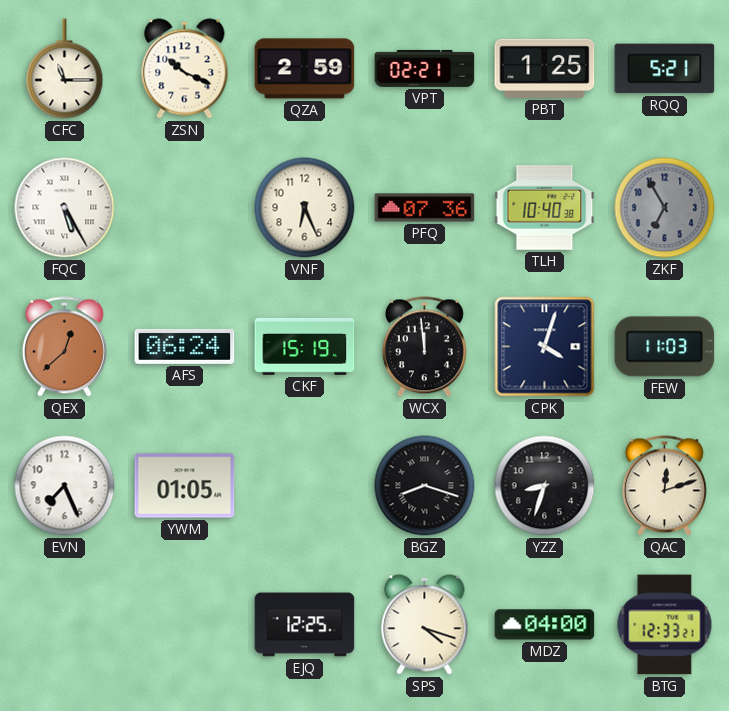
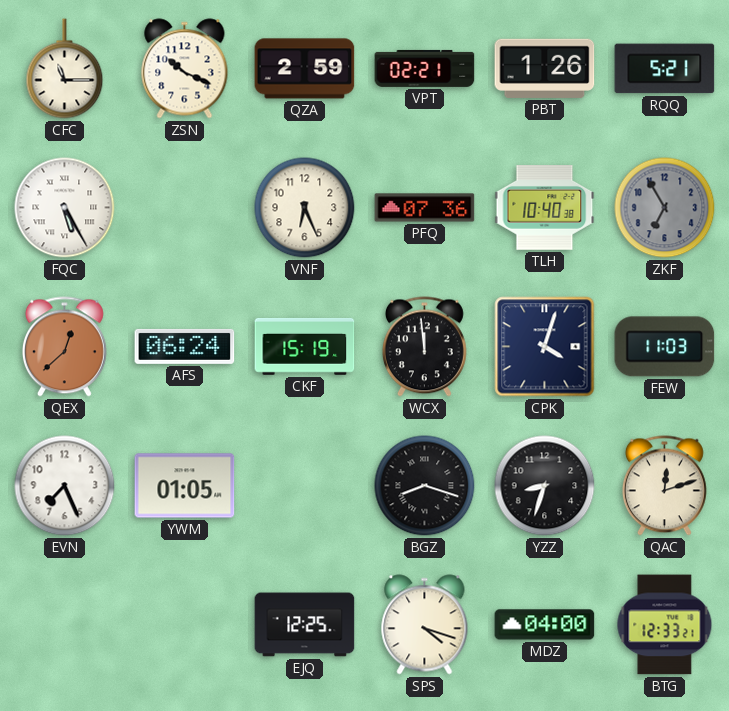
PBT: 1:25 -> 1:26 (545, 68)
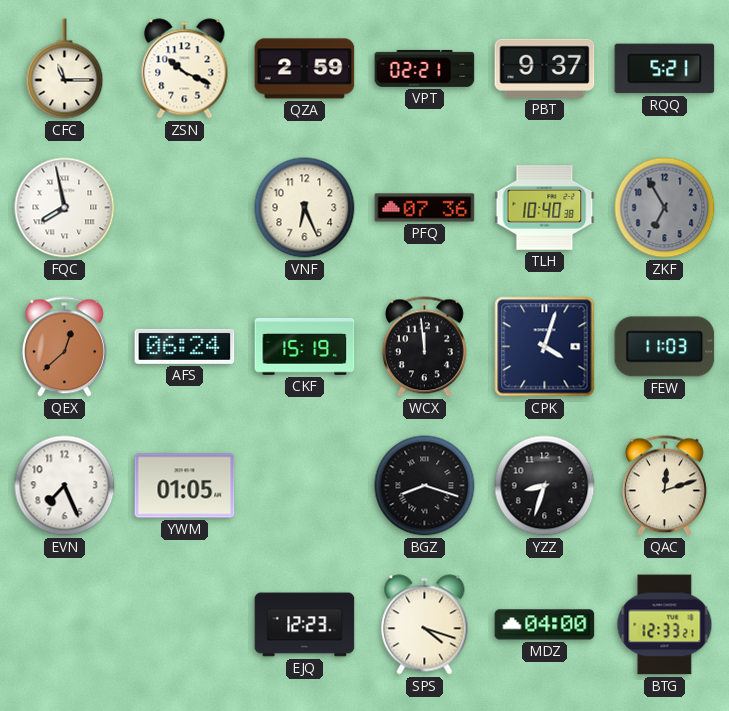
PBT: 1:26 -> 9:37 (545, 68)
FQC: 5:25 -> 7:58 (65, 208)
EJQ: 12:25 -> 12:23 (305, 625)
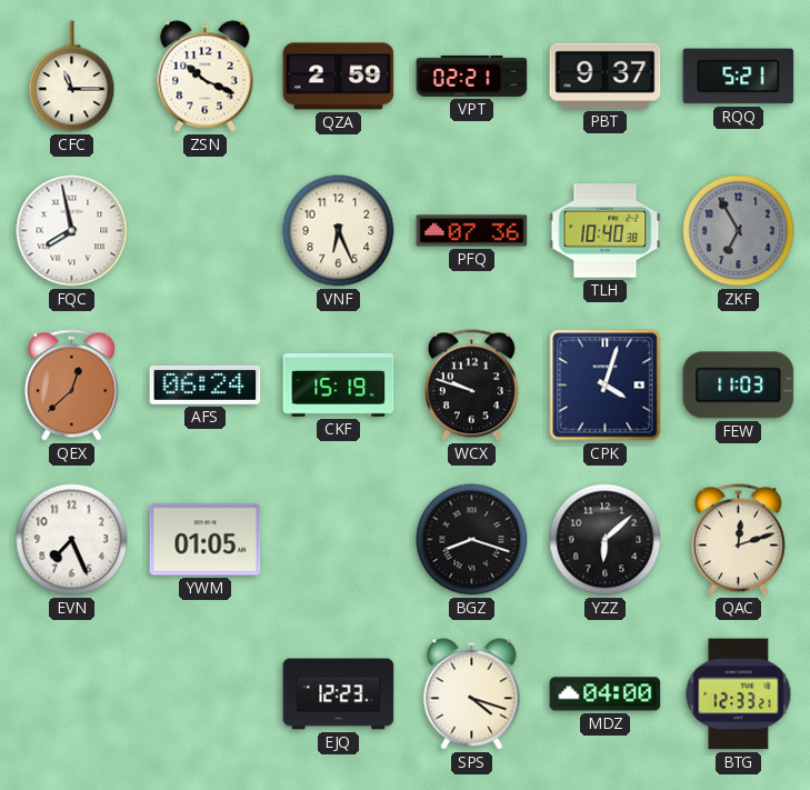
WCX: 11:59 -> 9:48 (471, 386)
YZZ: 8:33 -> 6:08 (606, 540)
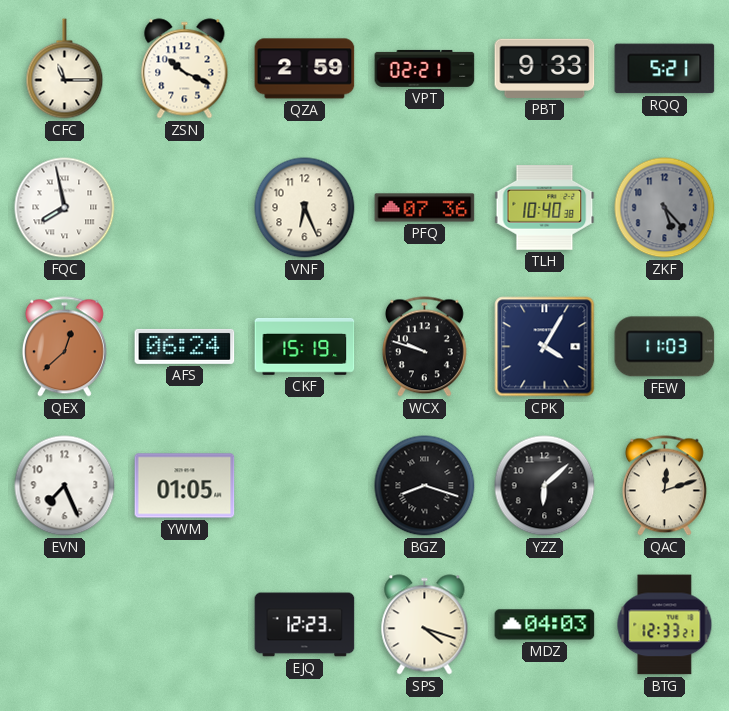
PBT: 9:37 -> 9:33 (545, 68)
ZKF: 6:55 -> 5:23 (665, 208)
CPK: 4:03 -> 4:05 (545, 347)
MDZ: 04:00 -> 04:03 (545, 625)
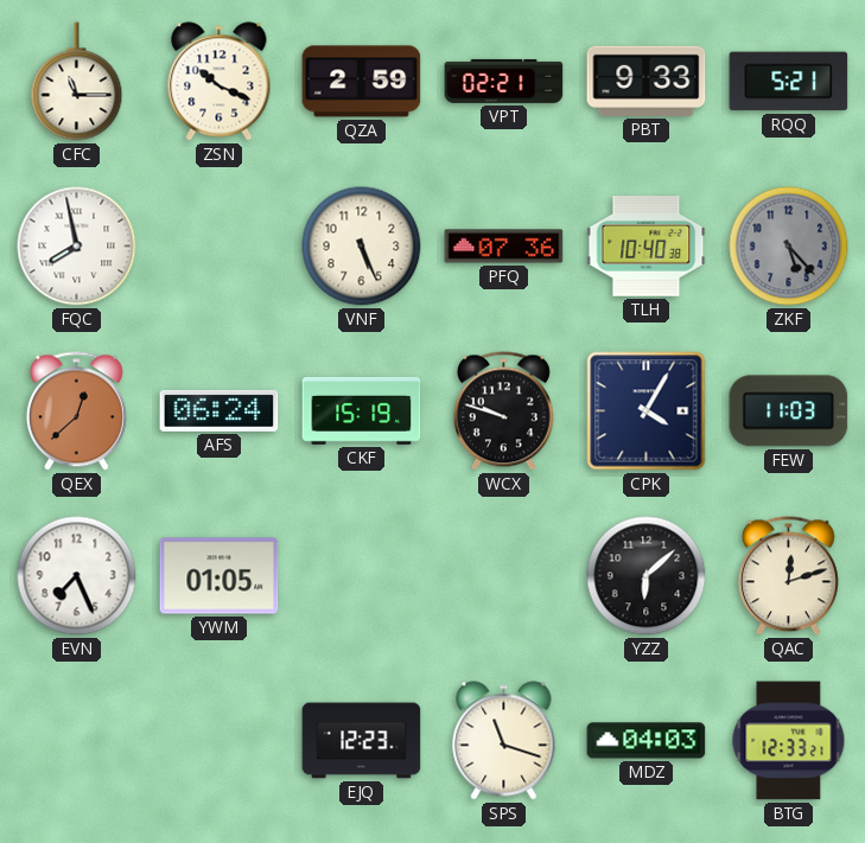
VNF: 6:26 -> 5:26 (362, 247)
BGZ: 8:18 -> none (425, 486)
SPS: 4:18 -> 11:18 (504, 741)
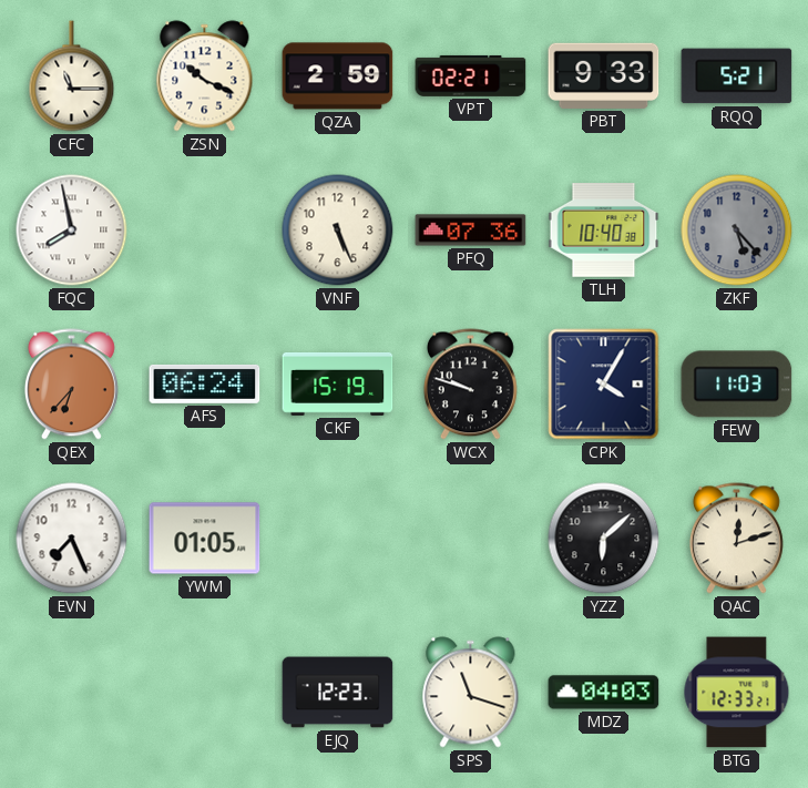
QEX: 12:38 -> 6:37 (71, 385)
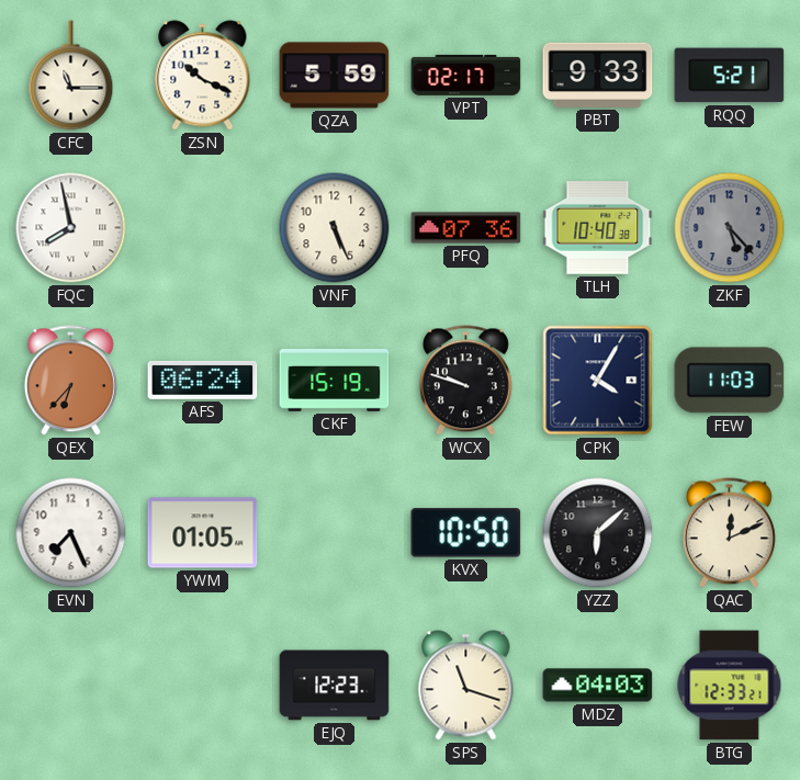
QZA: 2:59 -> 5:59 (335, 76)
VPT: 02:21 -> 02:17 (466, 75)
KVX: none -> 10:50 (466, 533)
QAC: 12:12 -> 12:11 (729, 533)
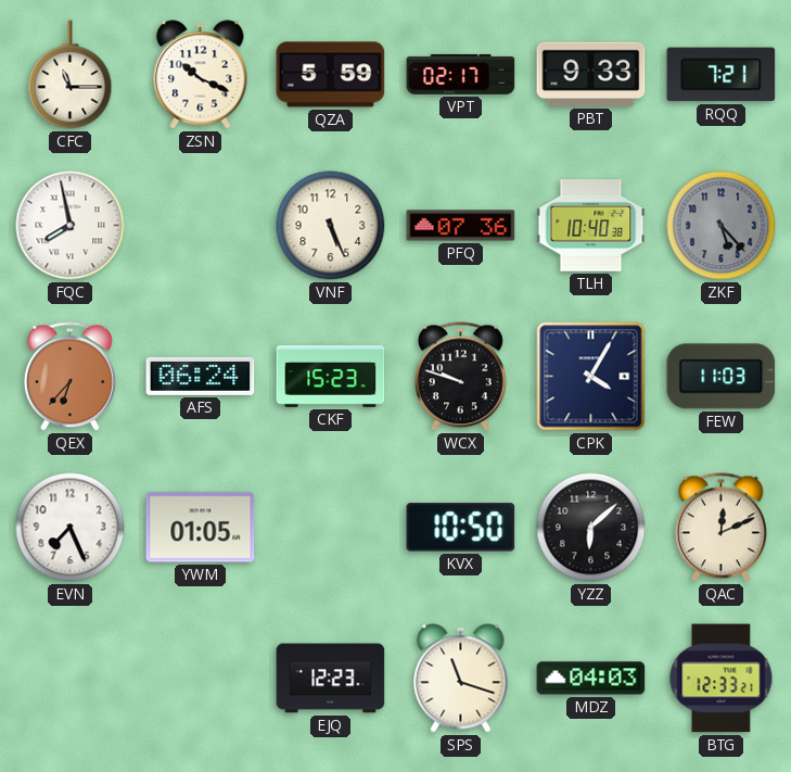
RQQ: 5:21 -> 7:21 (722, 75)
CKF: 15:19 -> 15:23 (331, 376)
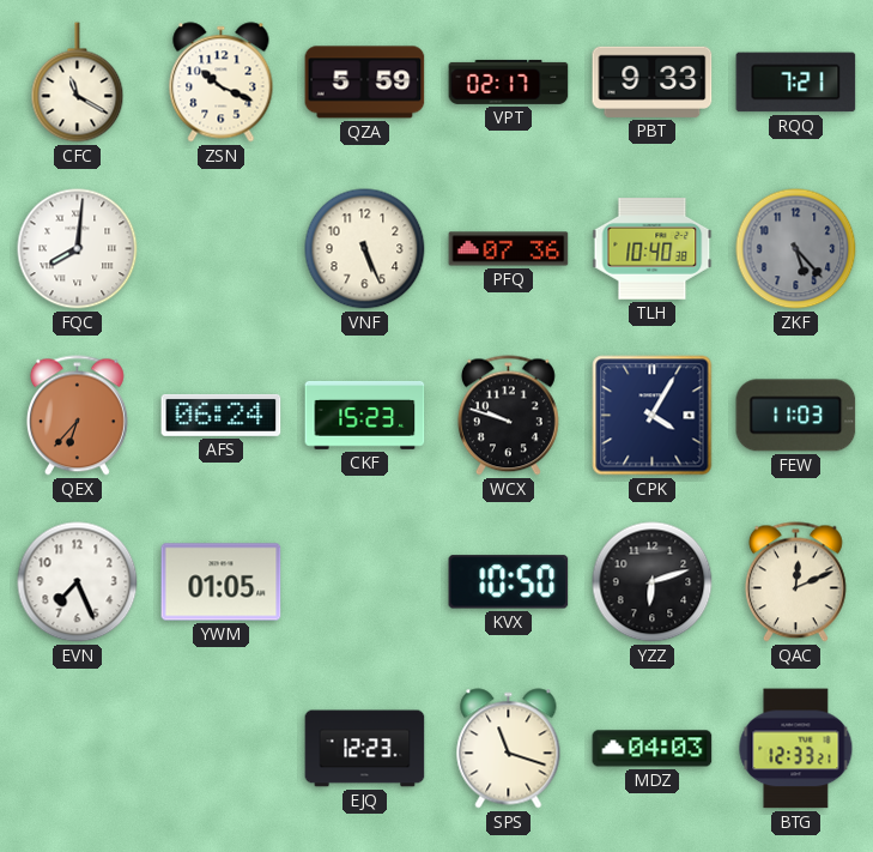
CFC: 11:15 -> 11:20 (78, 83)
FQC: 7:58 -> 8:01 (78, 249)
YZZ: 6:08 -> 6:12 (653, 582)
